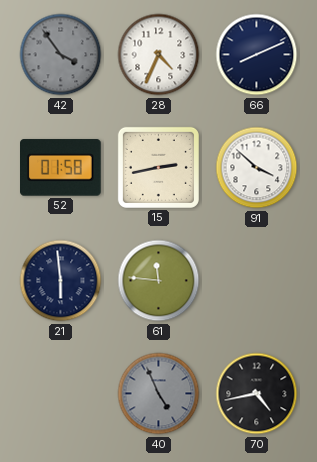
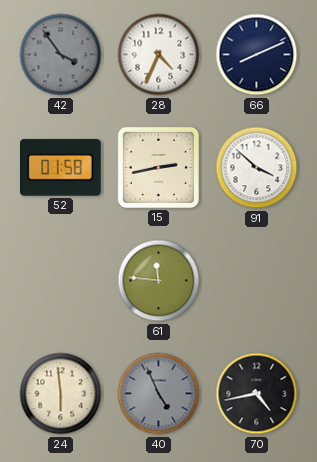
21: 5:59 -> none (61, 281)
24: none -> 5:59 (61, 394)
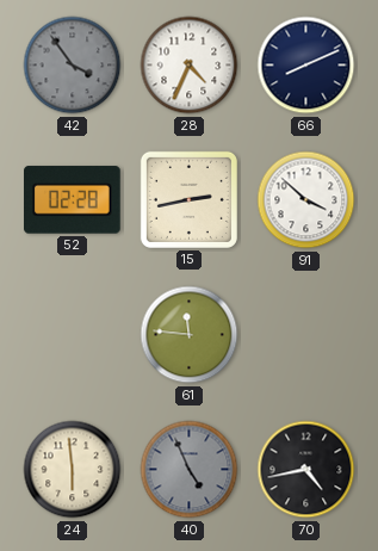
52: 01:58 -> 02:28 (73, 200)
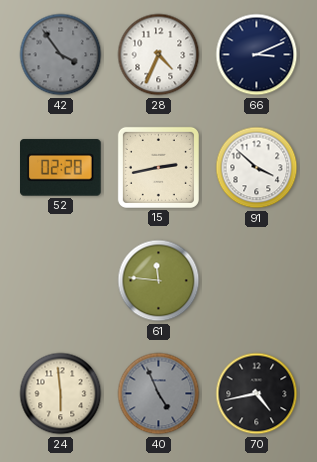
66: 8:11 -> 3:11 (257, 55)
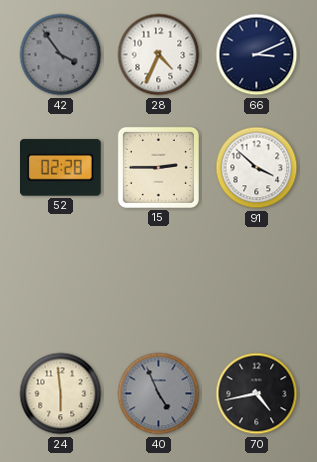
15: 2:43 -> 2:45 (158, 167)
61: 11:46 -> none (159, 281)
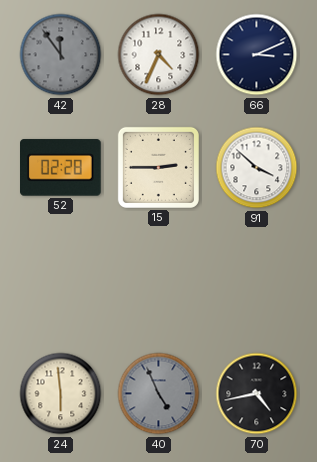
42: 3:54 -> 11:54 (61, 55)
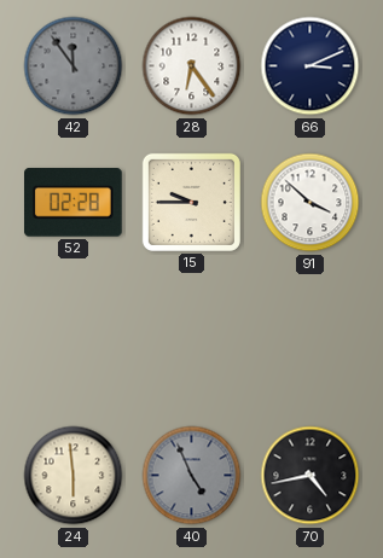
28: 4:34 -> 6:24 (192, 66)
15: 2:45 -> 9:45 (191, 202)
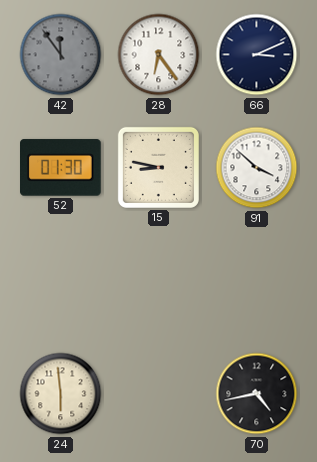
52: 02:28 -> 01:30 (61, 168)
15: 9:45 -> 8:47 (158, 167)
40: 4:56 -> none (192, 476)
